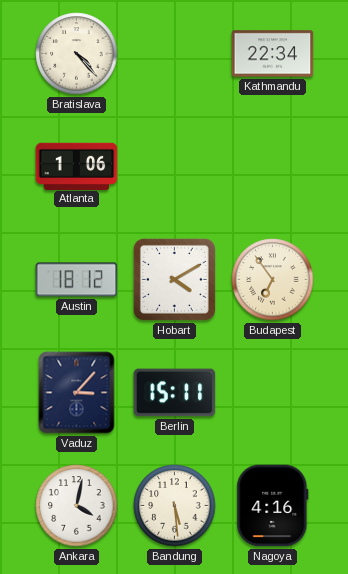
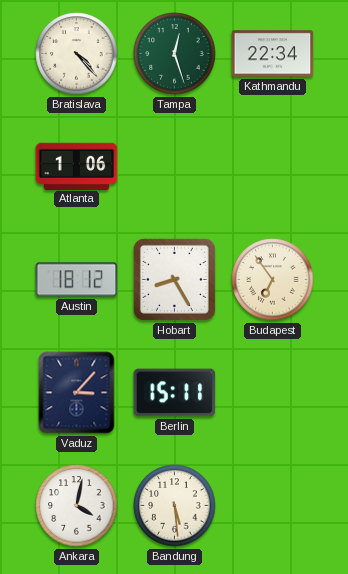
Tampa: none -> 12:27 (175, 54)
Hobart: 4:10 -> 8:25 (174, 279)
Nagoya: 4:16 -> none (273, 506)
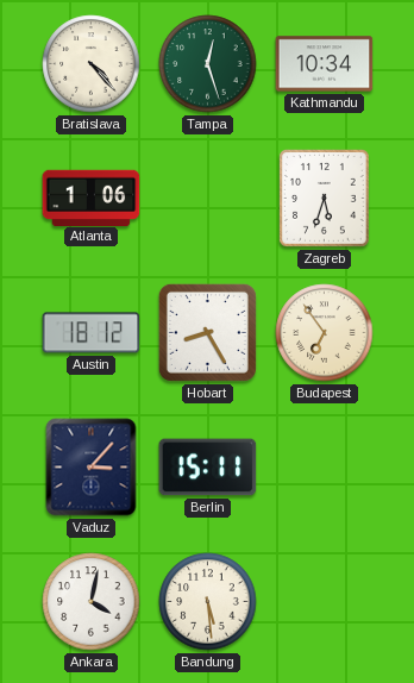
Kathmandu: 22:34 -> 10:34 (325, 64)
Zagreb: none -> 5:33 (325, 199)
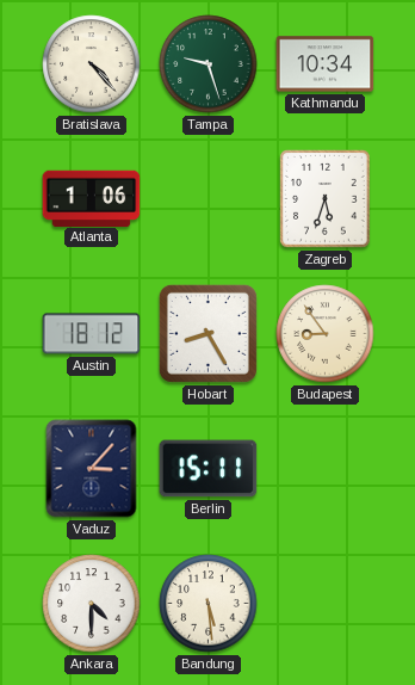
Tampa: 12:27 -> 9:27 (209, 64)
Budapest: 6:54 -> 8:54 (326, 334)
Ankara: 4:02 -> 4:30 (92, 604)
